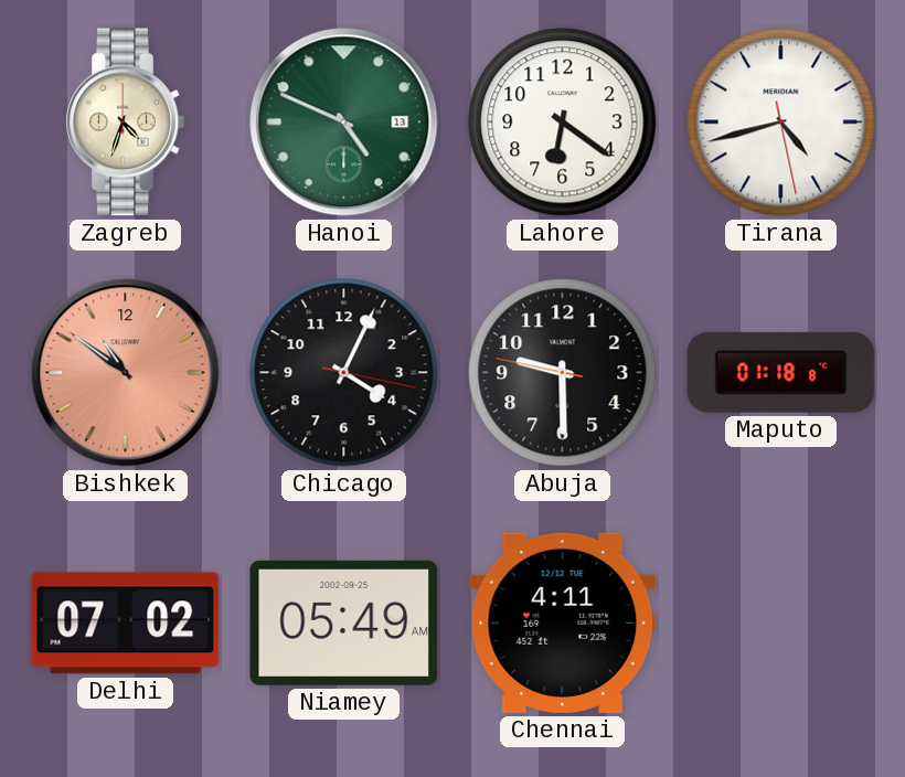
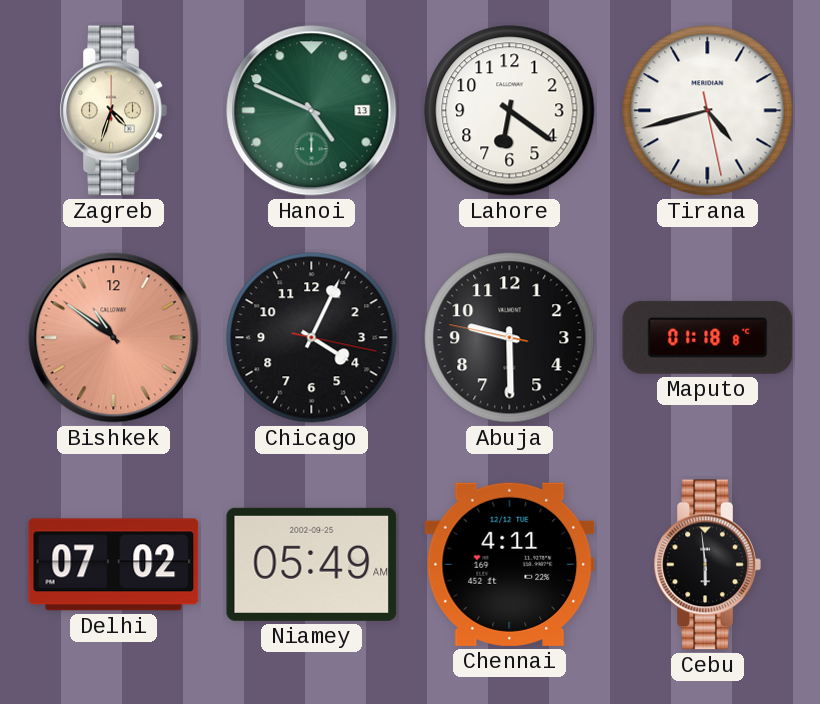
Cebu: none -> 5:59 (707, 565)
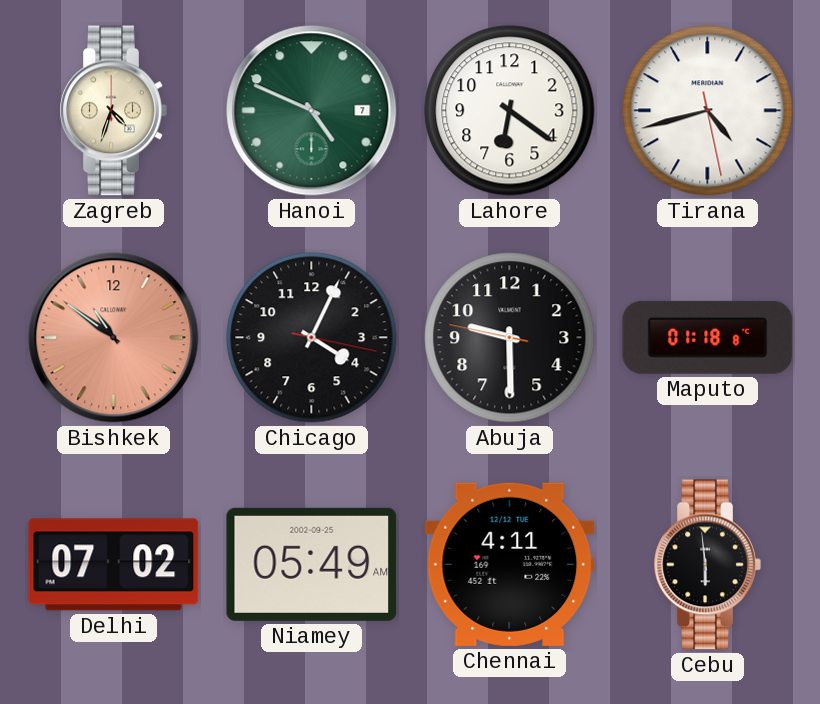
Hanoi date: 13 -> 7 (312, 111)
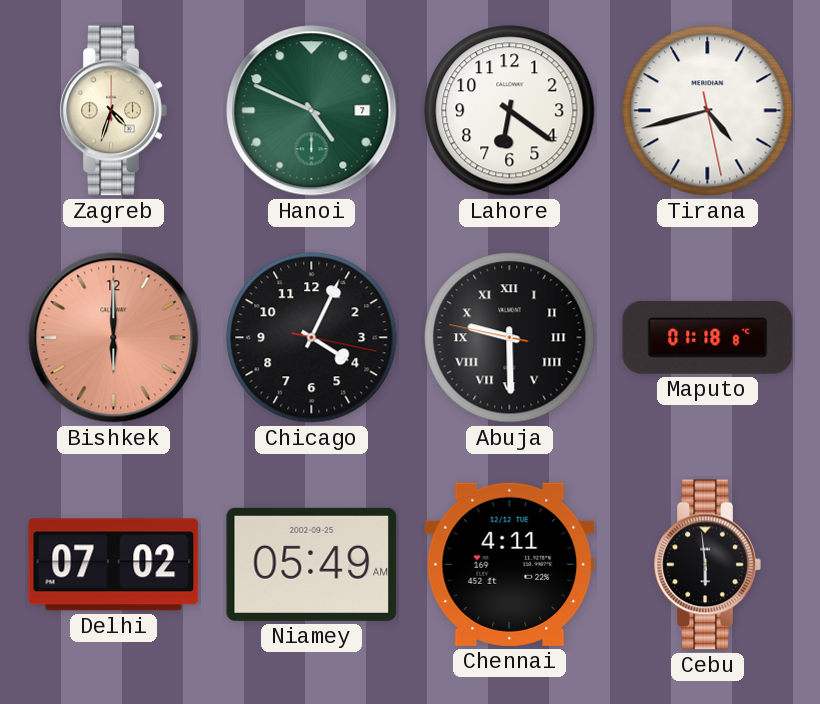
Bishkek: 10:51 -> 6:00 (114, 338)
Abuja numerals: Arabic -> Roman (510, 338)
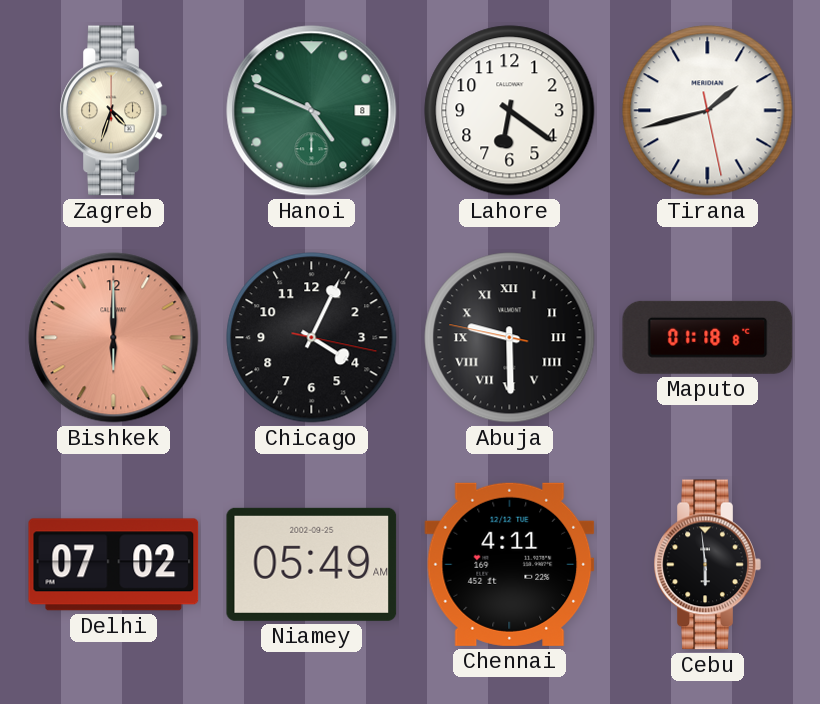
Hanoi date: 7 -> 8 (312, 111)
Tirana: 4:42 -> 1:42 (708, 111)
